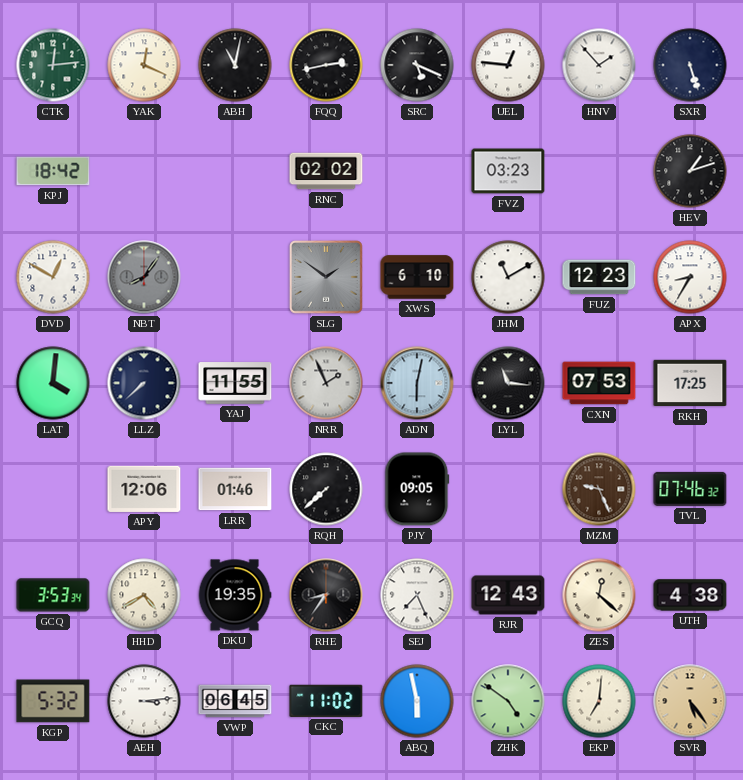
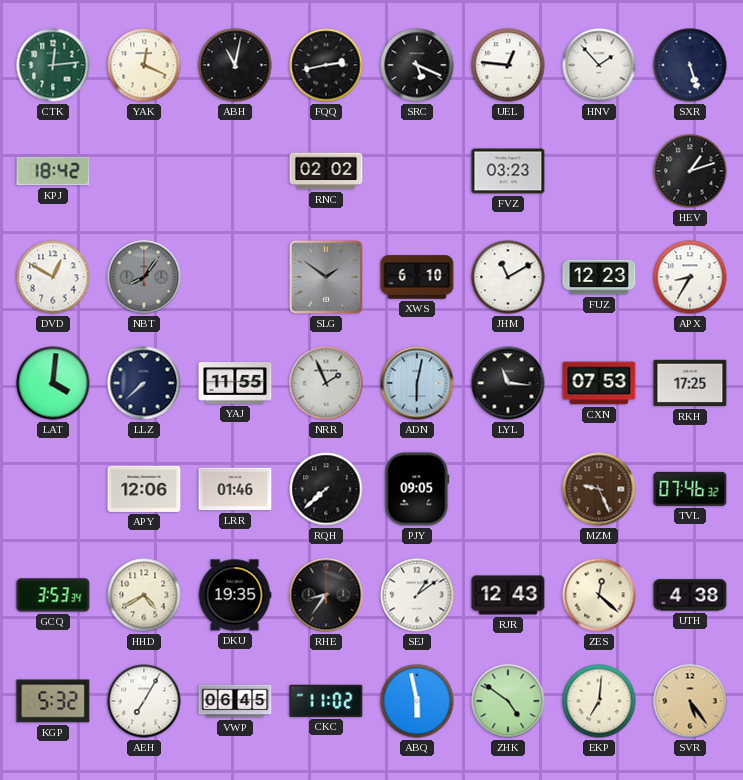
SEJ: 7:26 -> 1:09 (417, 595)
AEH: 3:14 -> 7:05 (144, 701)
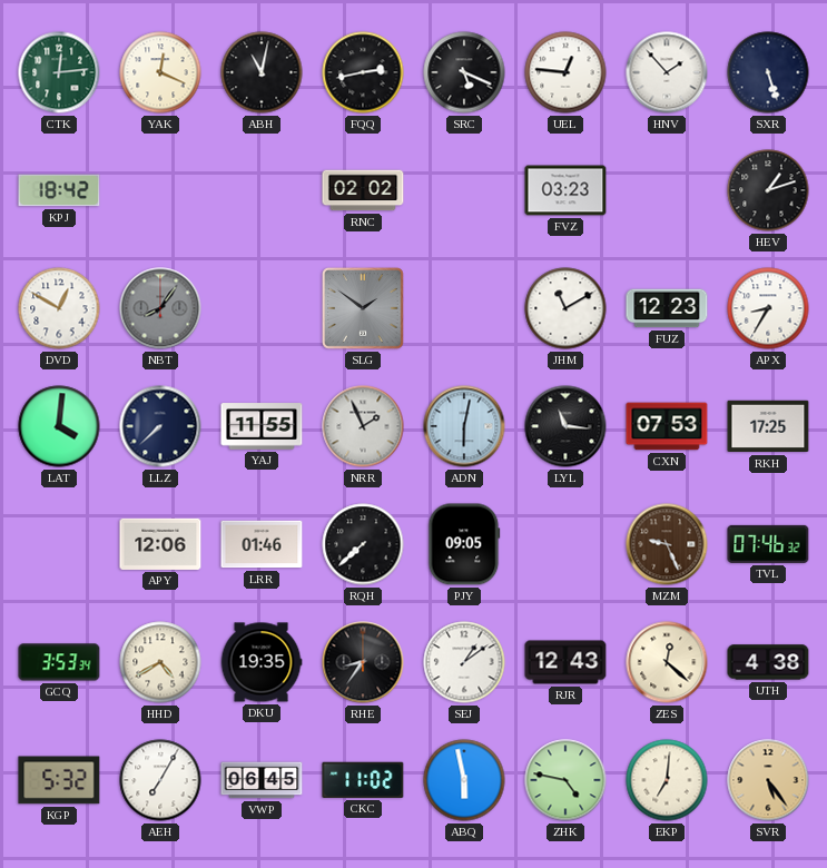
XWS: 6:10 -> none (417, 277)
ZHK: 4:51 -> 4:47 (565, 780)
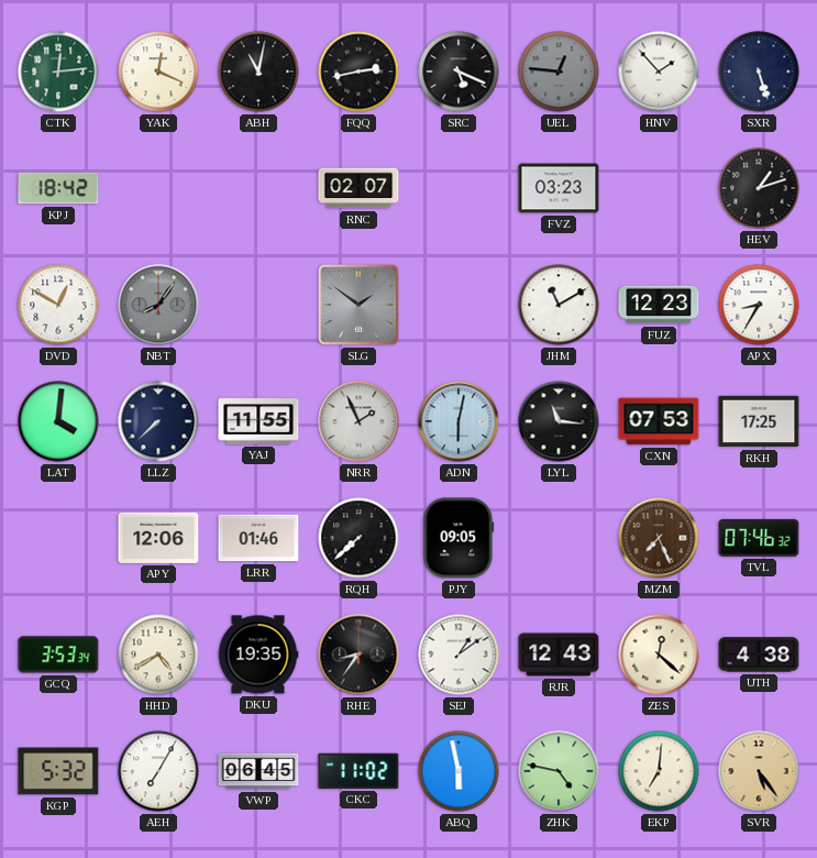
UEL dial: white -> grey (559, 71)
RNC: 02:02 -> 02:07 (358, 188)
MZM: 9:26 -> 7:26 (659, 538)
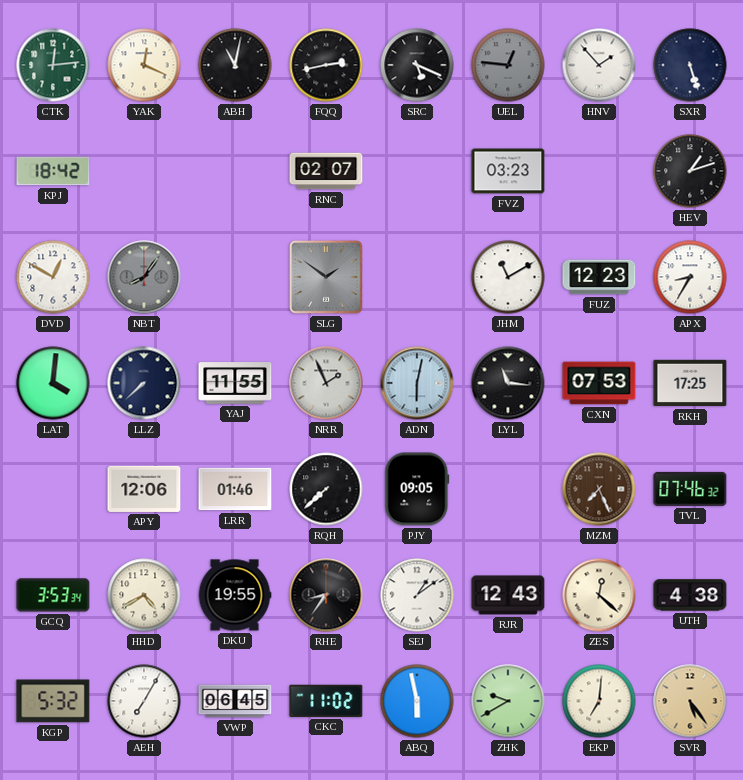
DKU: 19:35 -> 19:55 (235, 595)
ZHK: 4:47 -> 9:40 (508, 701)
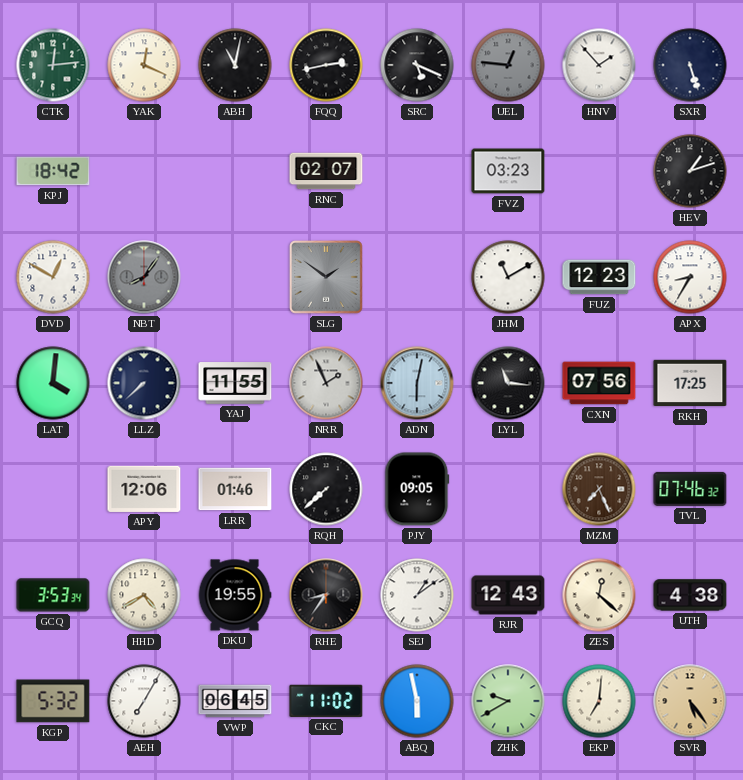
CXN: 07:53 -> 07:56 (599, 383)
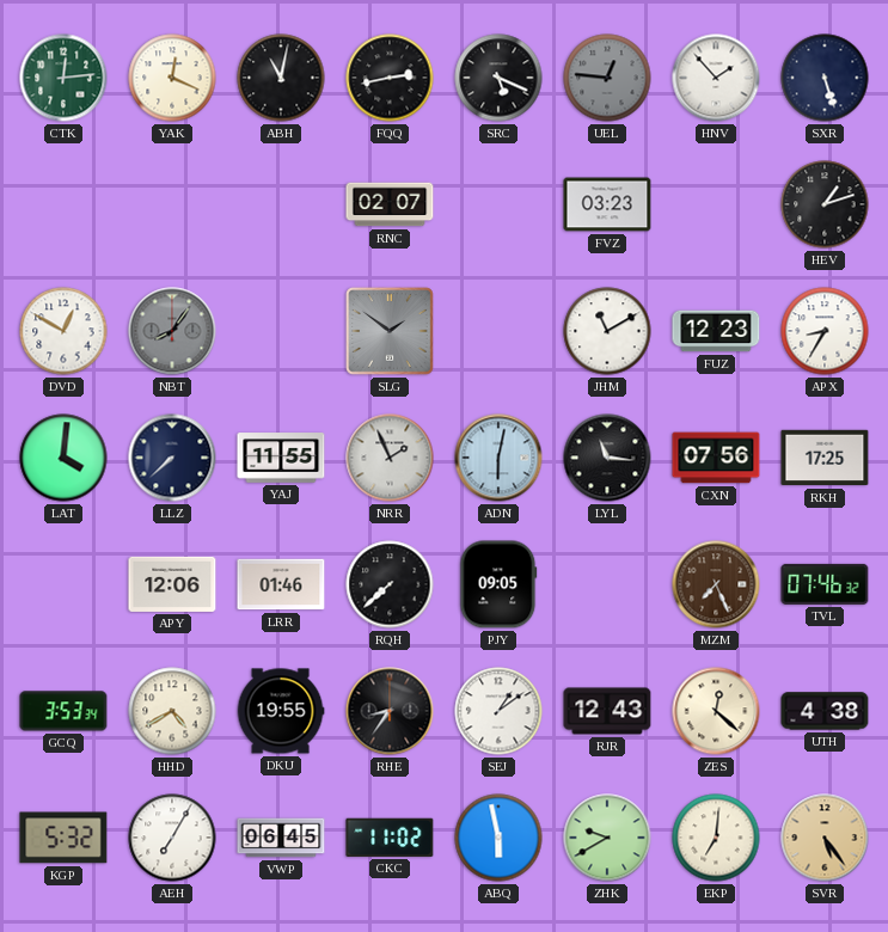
KPJ: 18:42 -> none (53, 171)
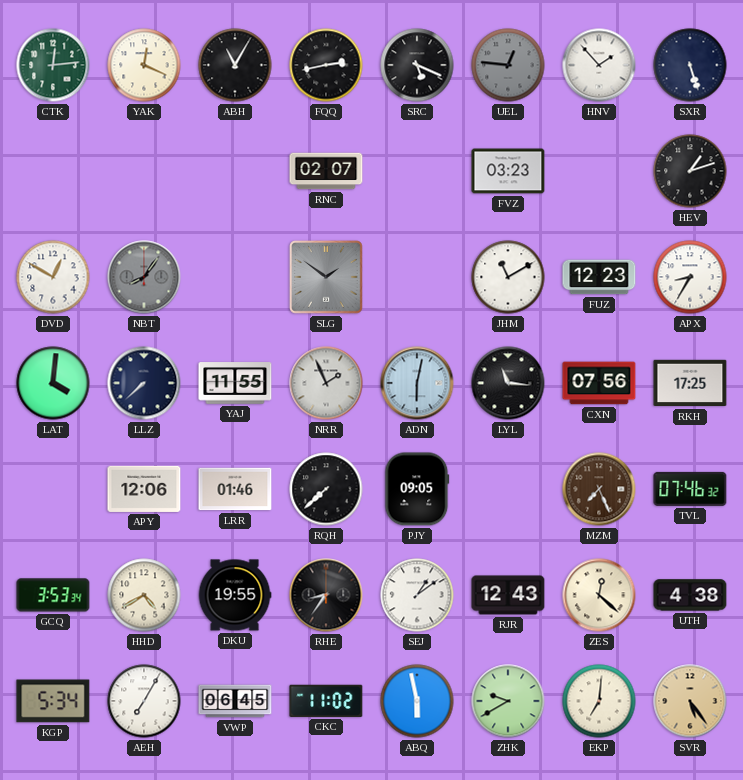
ABH: 11:02 -> 11:05 (235, 65)
KGP: 5:32 -> 5:34 (53, 701)
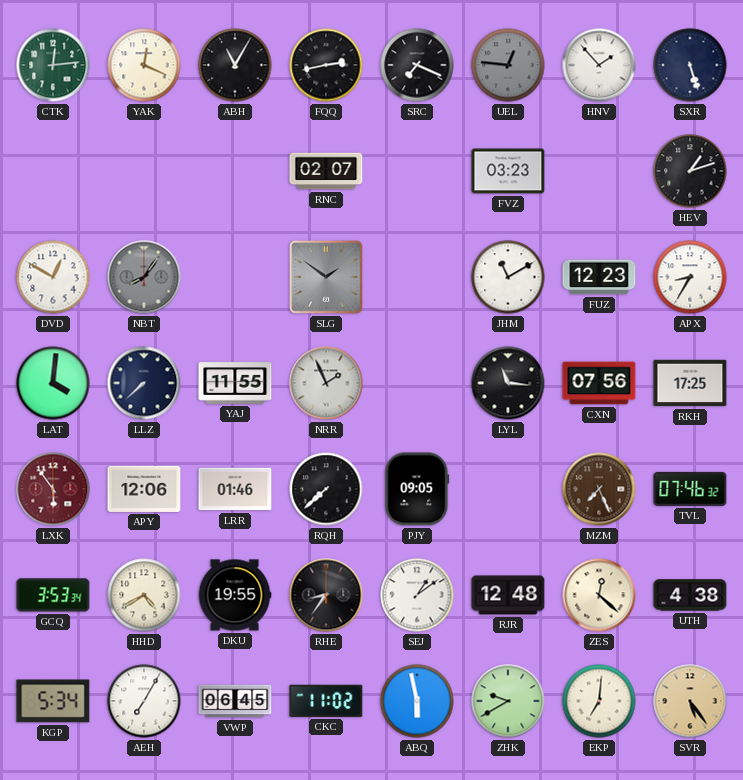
SRC: 5:19 -> 7:19 (417, 65)
ADN: 6:02 -> none (417, 383)
LXK: none -> 5:54 (53, 489)
RJR: 12:43 -> 12:48 (508, 595)
